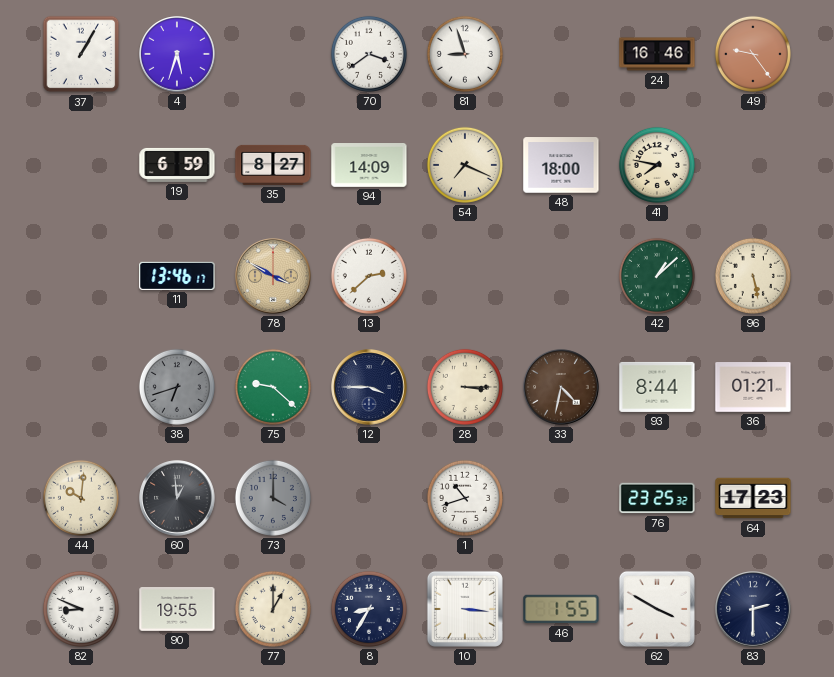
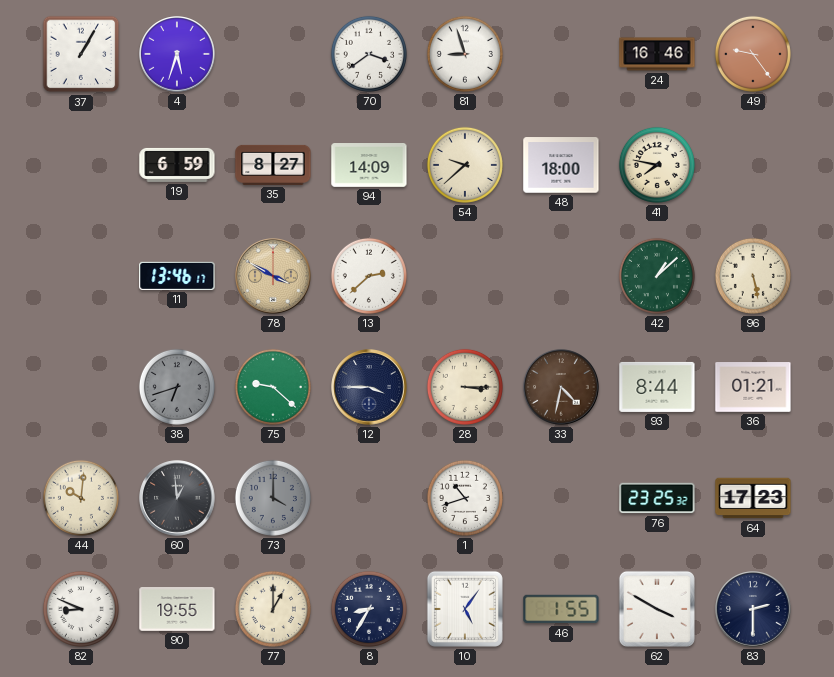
54: 7:19 -> 9:38 (465, 165)
10: 3:16 -> 5:06 (465, 609)
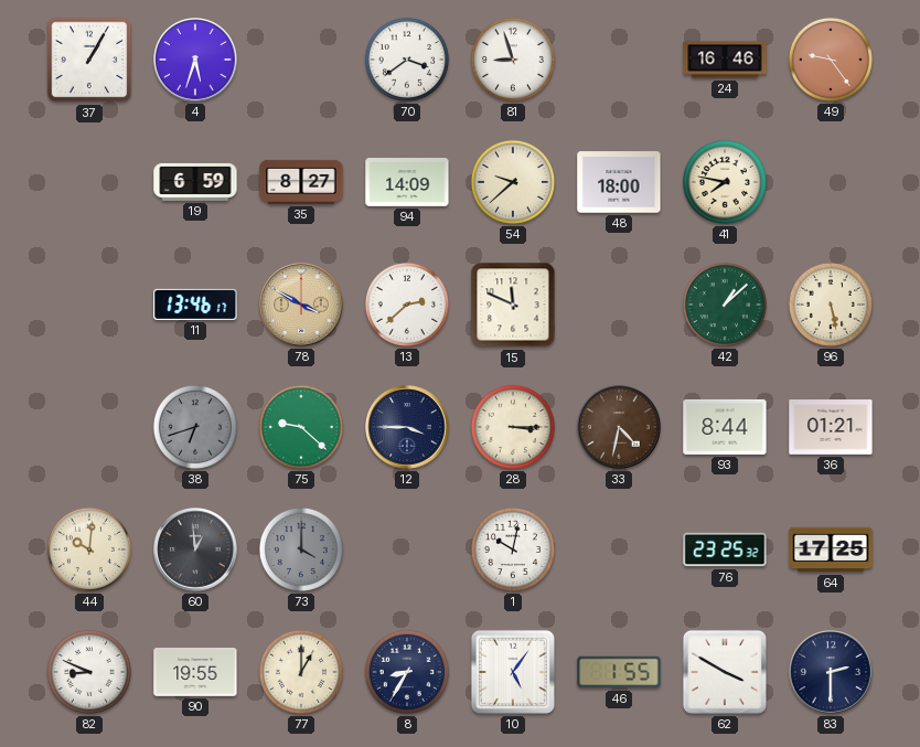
15: none -> 11:49 (513, 305)
1: 10:42 -> 10:02 (513, 549)
64: 17:23 -> 17:25 (831, 549)
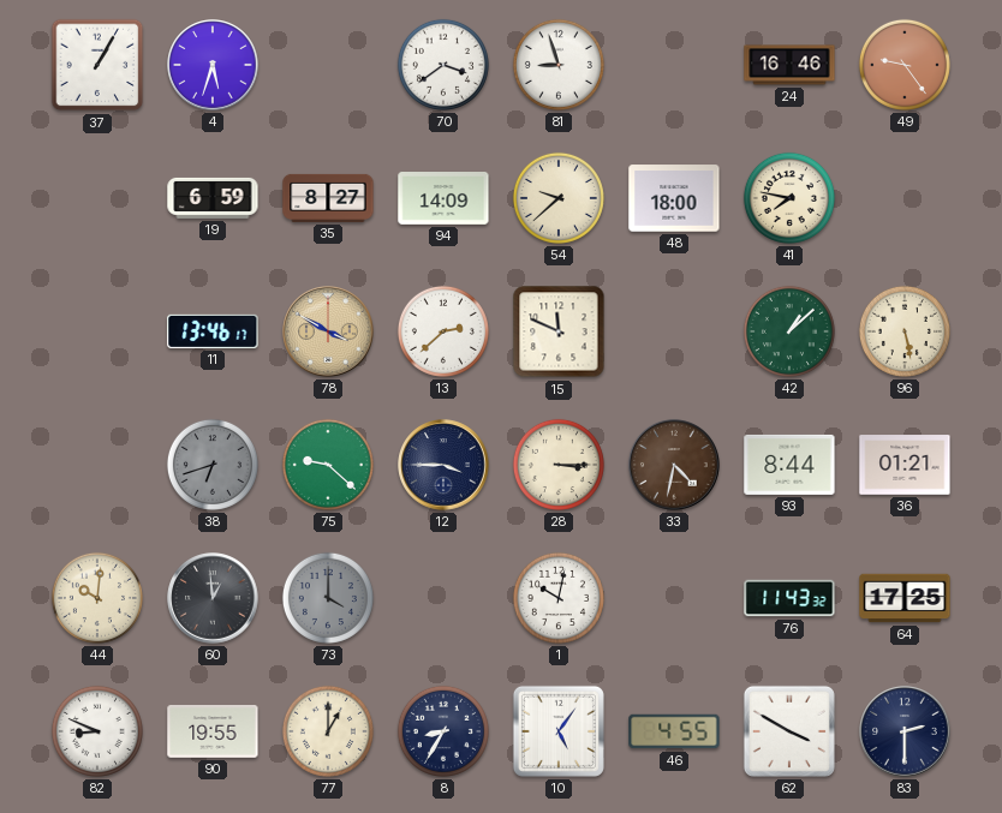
76: 23:25 -> 11:43 (789, 598)
46: 1:55 -> 4:55 (674, 731)
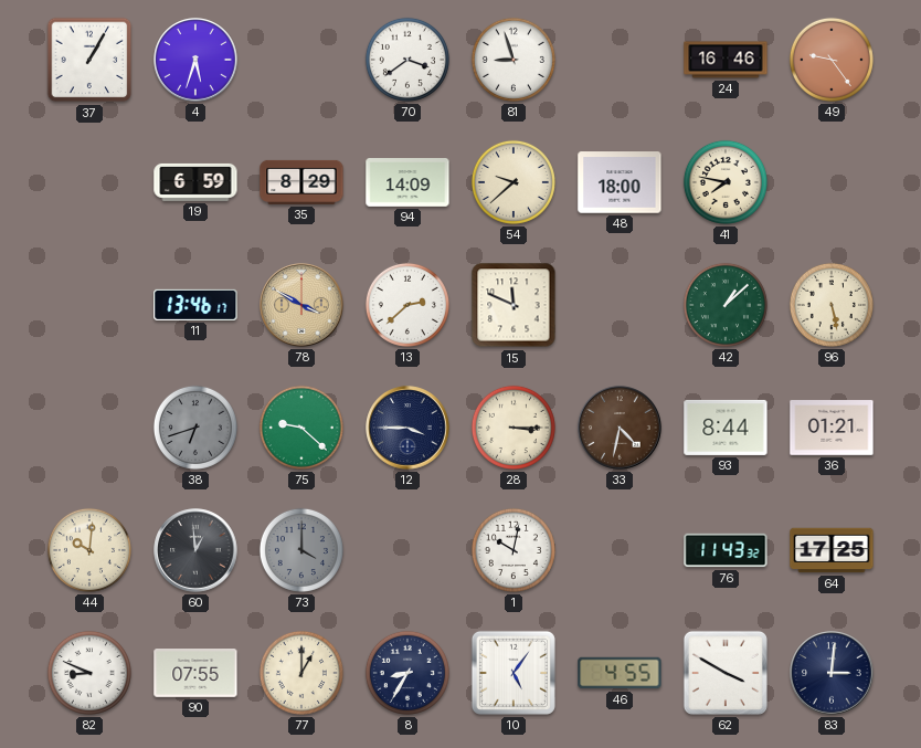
35: 8:27 -> 8:29 (301, 182)
90: 19:55 -> 07:55 (195, 674)
83: 2:30 -> 3:01 (832, 673)
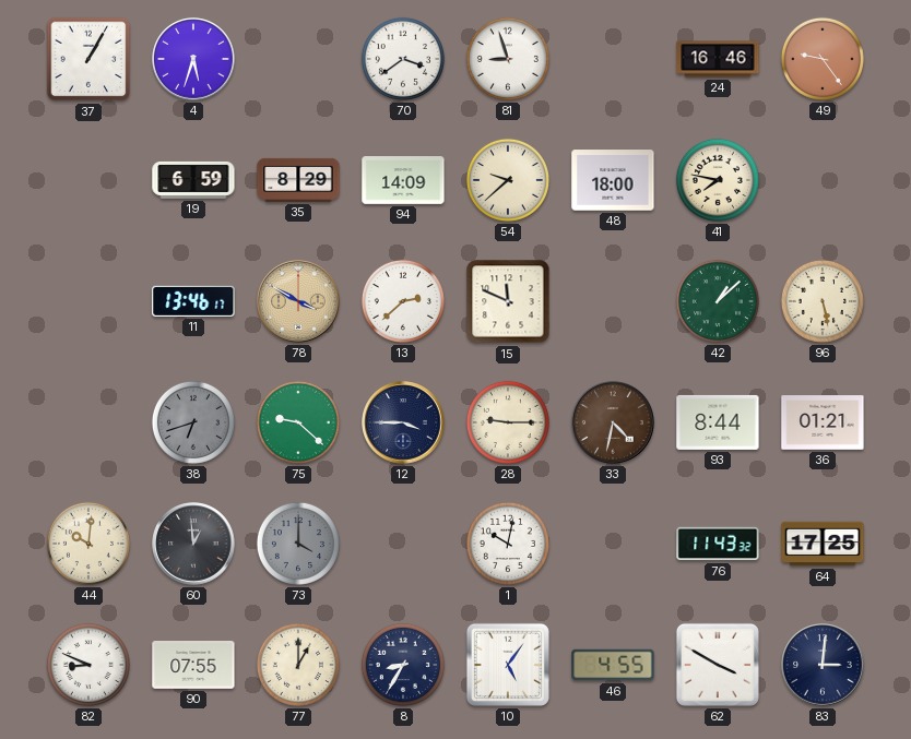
28: 3:15 -> 9:15 (508, 422)
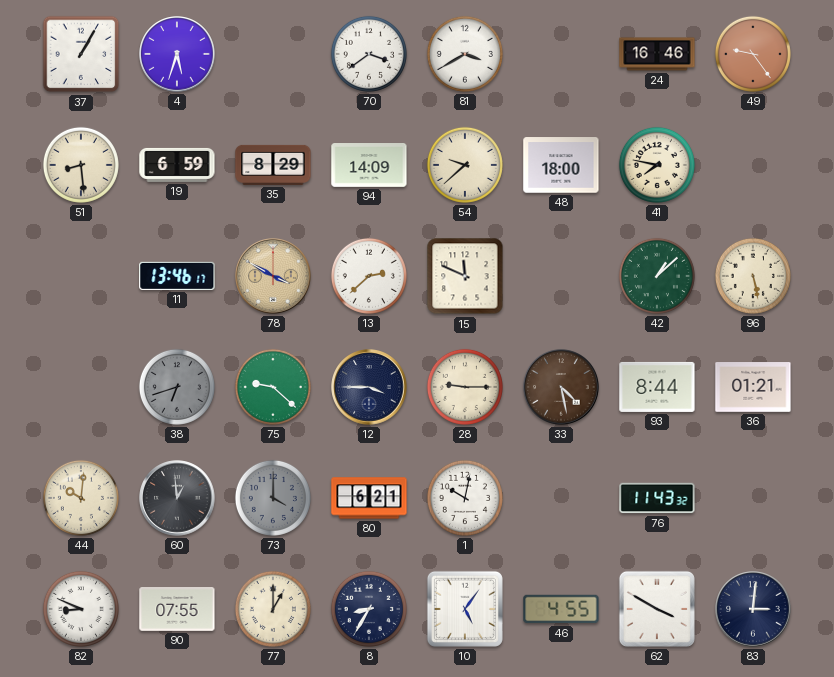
81: 8:57 -> 3:40 (465, 54)
51: none -> 8:29 (81, 165)
33: 4:32 -> 4:28 (561, 387)
80: none -> 6:21 (369, 498)
64: 17:25 -> none (823, 544)
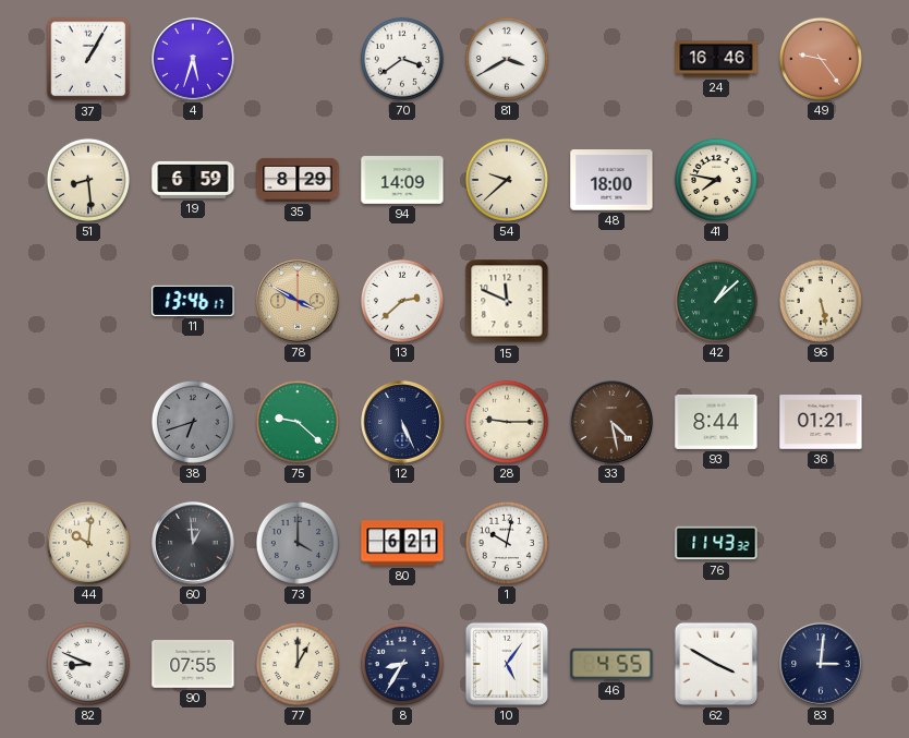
12: 3:45 -> 5:26 (402, 422)
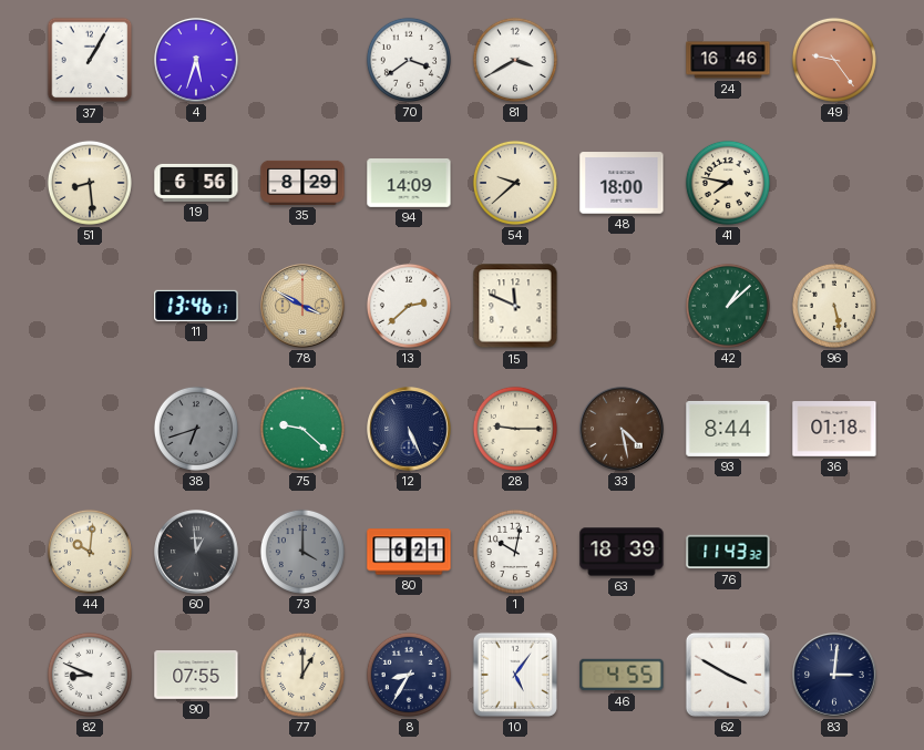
19: 6:59 -> 6:56 (196, 183)
36: 01:21 -> 01:18 (834, 429)
63: none -> 18:39 (622, 552)
